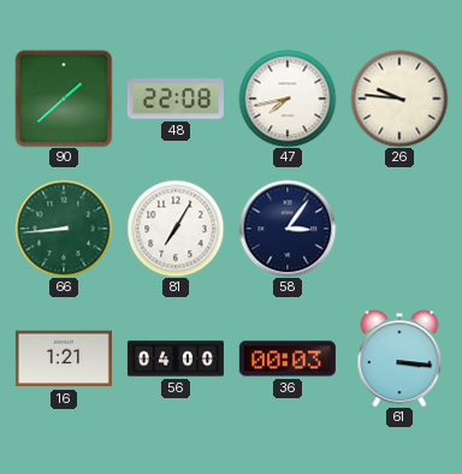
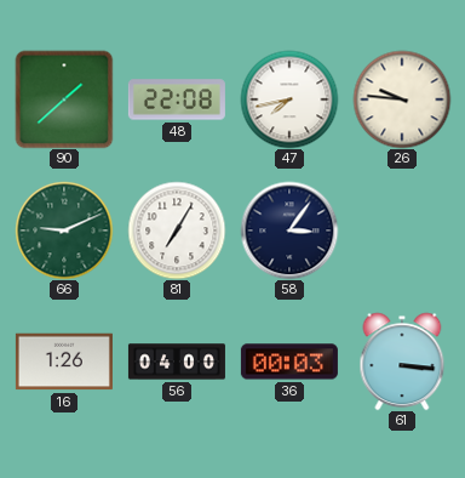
66: 8:44 -> 9:11 (64, 231)
16: 1:21 -> 1:26 (64, 362)
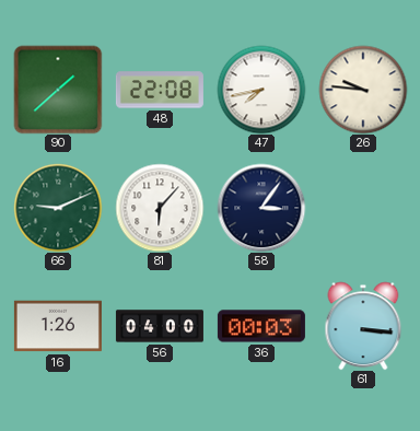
81: 7:05 -> 6:07 (160, 208)
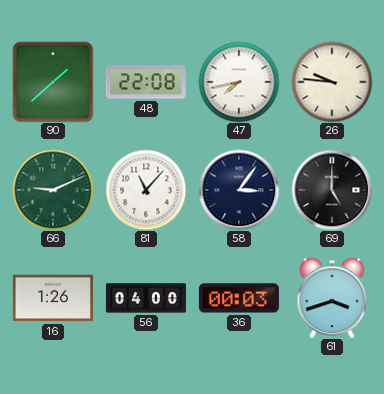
81: 6:07 -> 11:07 (146, 190)
69: none -> 5:00 (332, 190)
61: 3:16 -> 3:42 (332, 298)
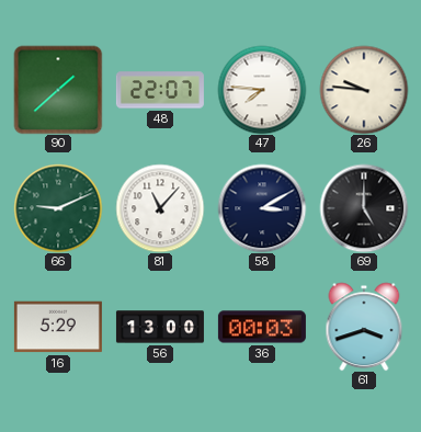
48: 22:08 -> 22:07 (160, 90)
47: 7:43 -> 7:46 (262, 90)
58: 3:06 -> 3:10 (262, 208)
16: 1:26 -> 5:29 (58, 327)
56: 04:00 -> 13:00 (160, 327)
